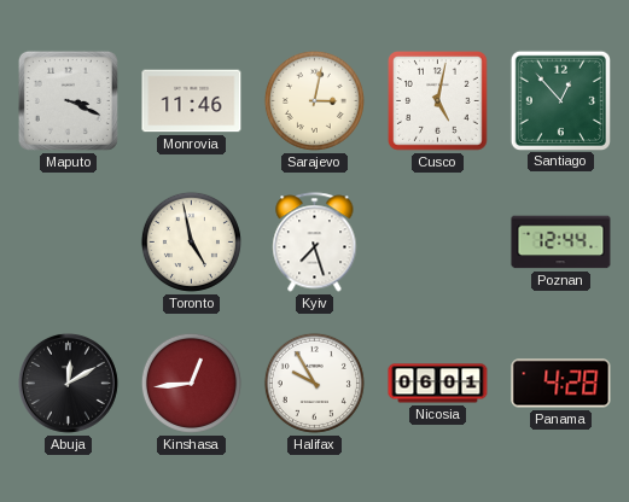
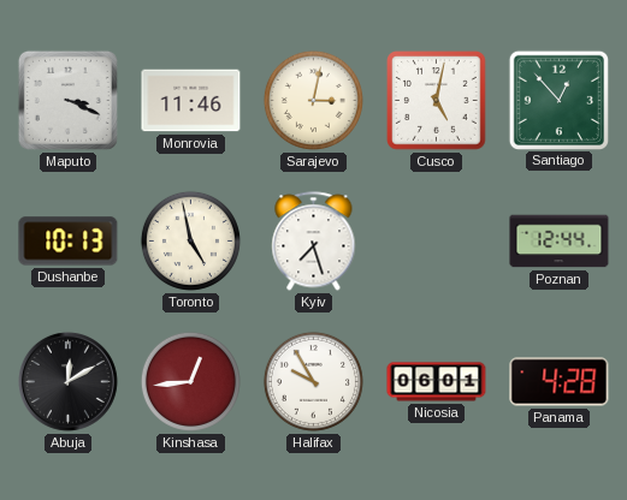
Dushanbe: none -> 10:13 (69, 242)
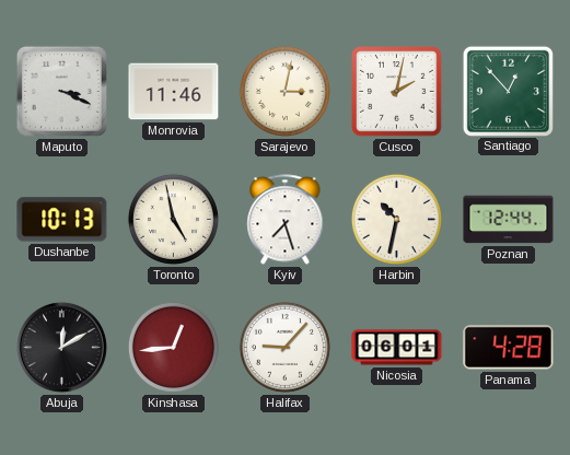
Cusco: 5:02 -> 2:02 (397, 92)
Harbin: none -> 10:32 (396, 219)
Halifax: 9:55 -> 9:07 (284, 347)
